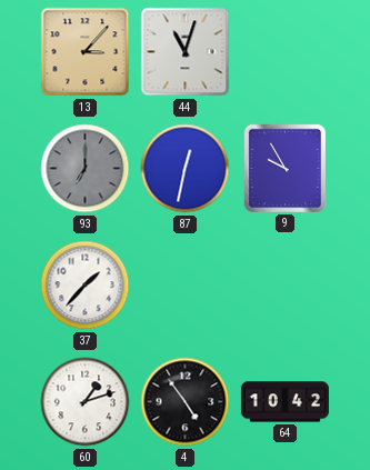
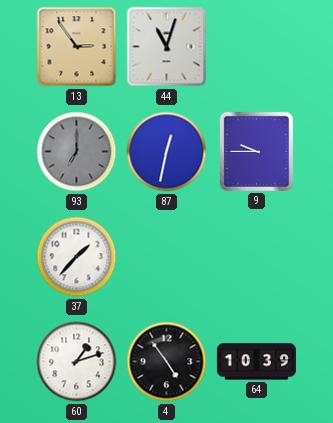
13: 3:07 -> 2:54 (77, 47)
9: 9:55 -> 9:45 (256, 151)
64: 10:42 -> 10:39 (256, 362)
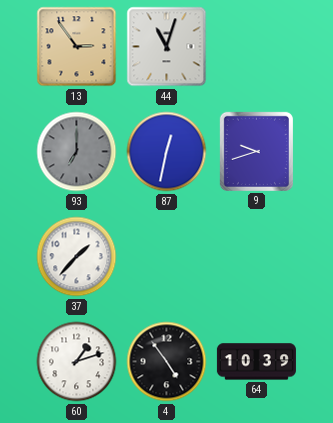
9: 9:45 -> 9:42 (256, 151)
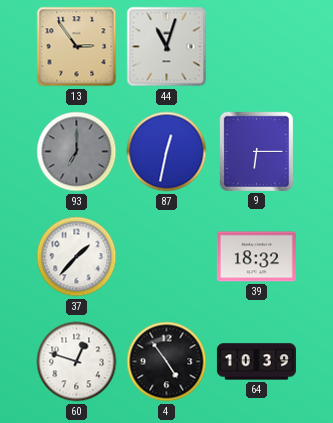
9: 9:42 -> 6:15 (256, 151)
39: none -> 18:32 (256, 257)
60: 1:12 -> 12:48 (77, 362)
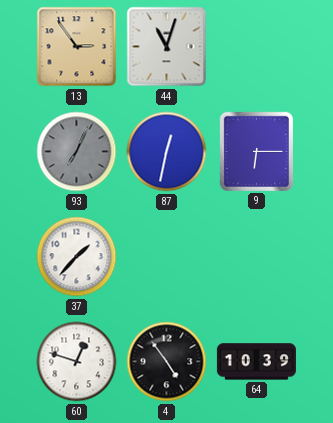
93: 7:00 -> 7:04 (77, 152)
39: 18:32 -> none (256, 257)
